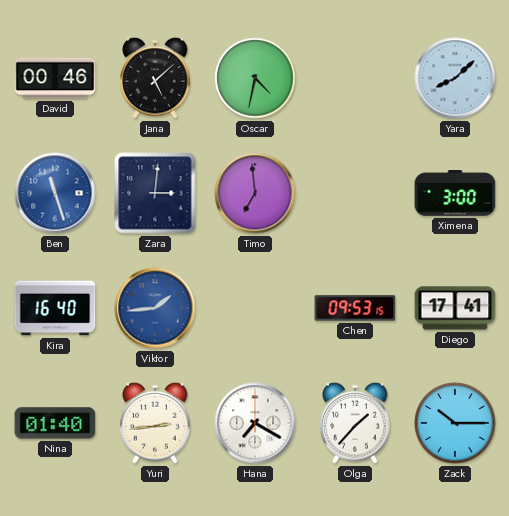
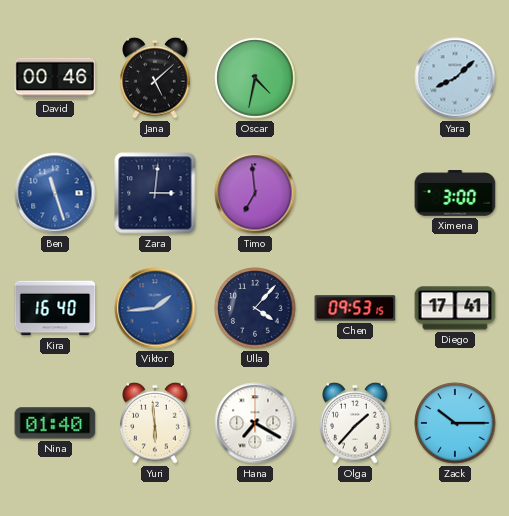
Ulla: none -> 4:07 (255, 308)
Yuri: 2:44 -> 5:59 (155, 423)
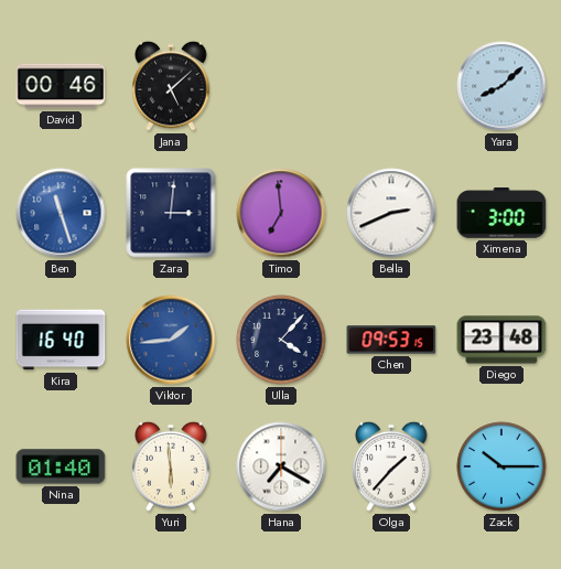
Oscar: 4:32 -> none (255, 78)
Bella: none -> 2:41 (391, 213)
Diego: 17:41 -> 23:48 (501, 340)
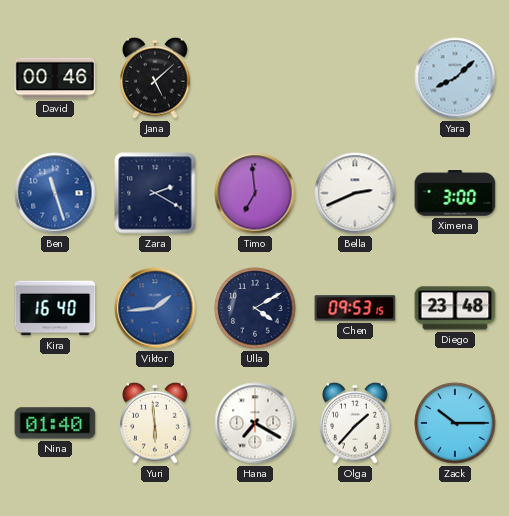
Zara: 3:01 -> 2:20 (155, 193)
Ulla: 4:07 -> 4:10 (255, 308)
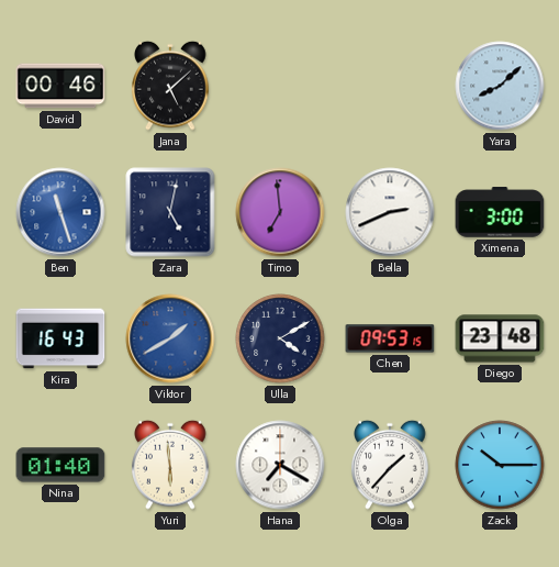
Zara: 2:20 -> 5:02 (170, 212)
Kira: 16:40 -> 16:43 (60, 338)
Viktor: 1:44 -> 1:40 (170, 338)
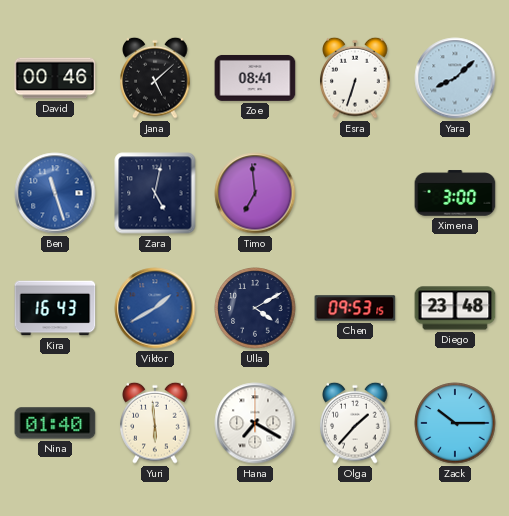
Zoe: none -> 08:41 (255, 78)
Esra: none -> 6:33 (355, 78)
Bella: 2:41 -> none (390, 212)
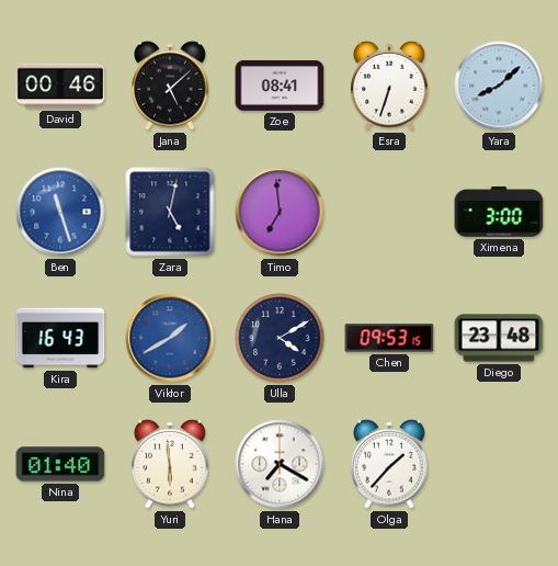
Zack: 10:15 -> none (455, 423)
